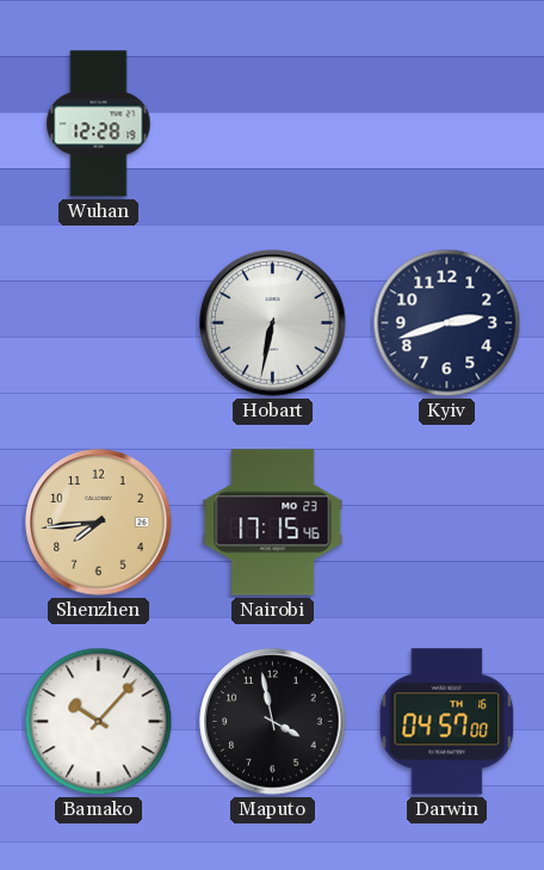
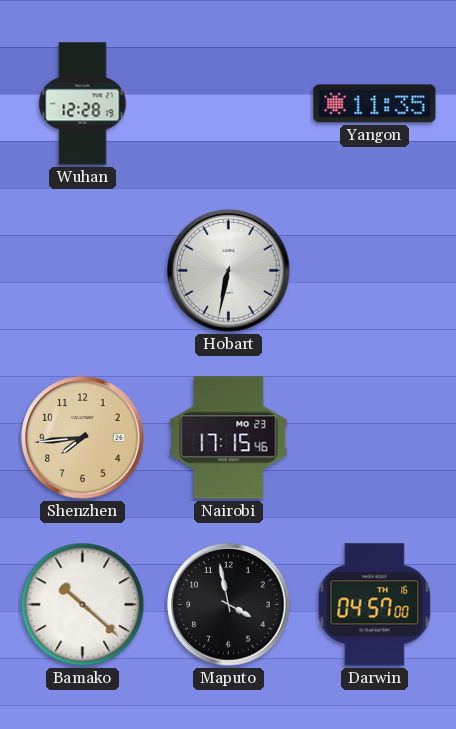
Yangon: none -> 11:35 (375, 104)
Kyiv: 2:42 -> none (447, 323)
Bamako: 10:07 -> 10:22 (83, 605)
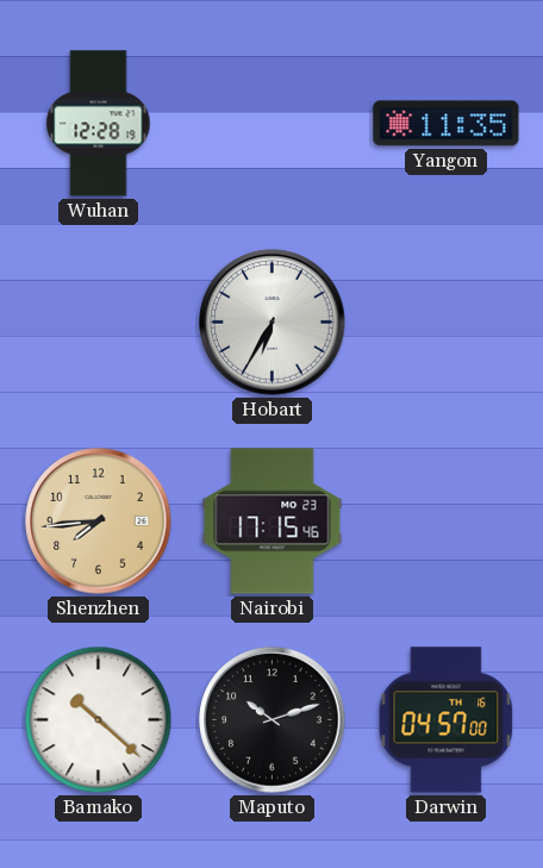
Hobart: 6:32 -> 6:35 (273, 323)
Maputo: 3:58 -> 10:12 (273, 720)
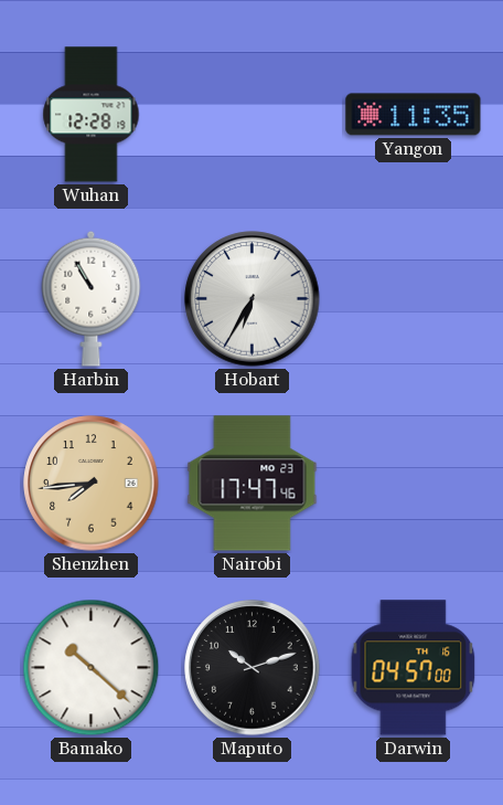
Harbin: none -> 10:55 (92, 298)
Nairobi: 17:15 -> 17:47 (253, 484)
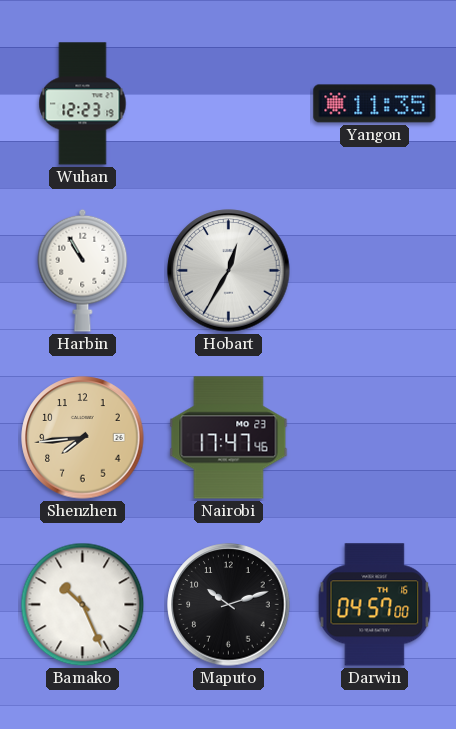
Wuhan: 12:28 -> 12:23 (83, 104)
Hobart: 6:35 -> 12:35 (229, 271)
Bamako: 10:22 -> 10:26 (83, 605)
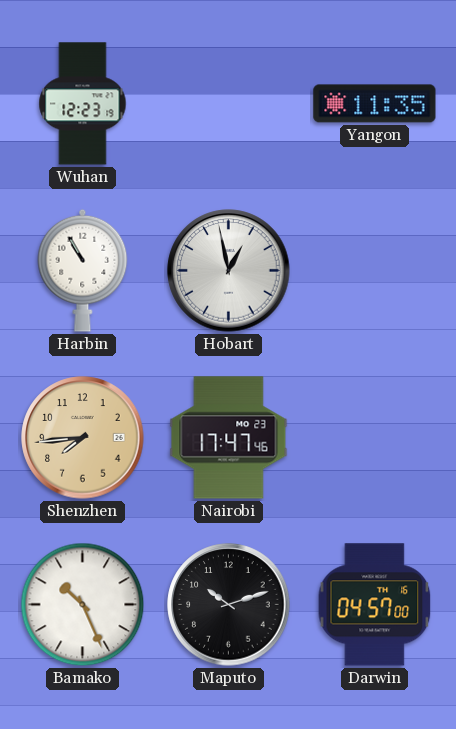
Hobart: 12:35 -> 12:58 (229, 271)
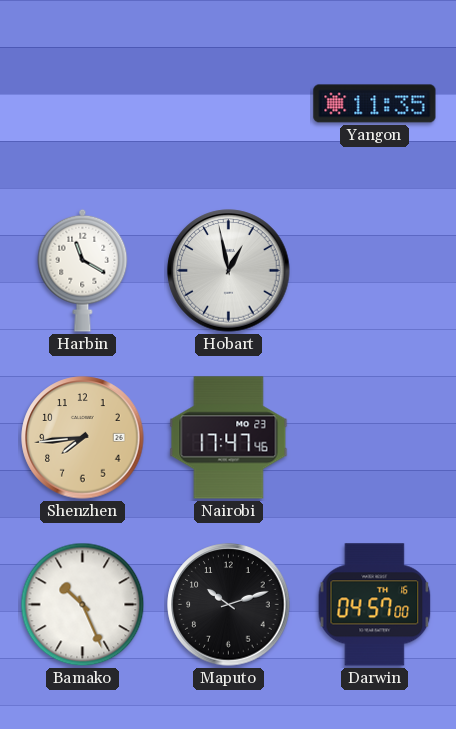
Wuhan: 12:23 -> none (83, 104)
Harbin: 10:55 -> 11:20 (83, 270)
